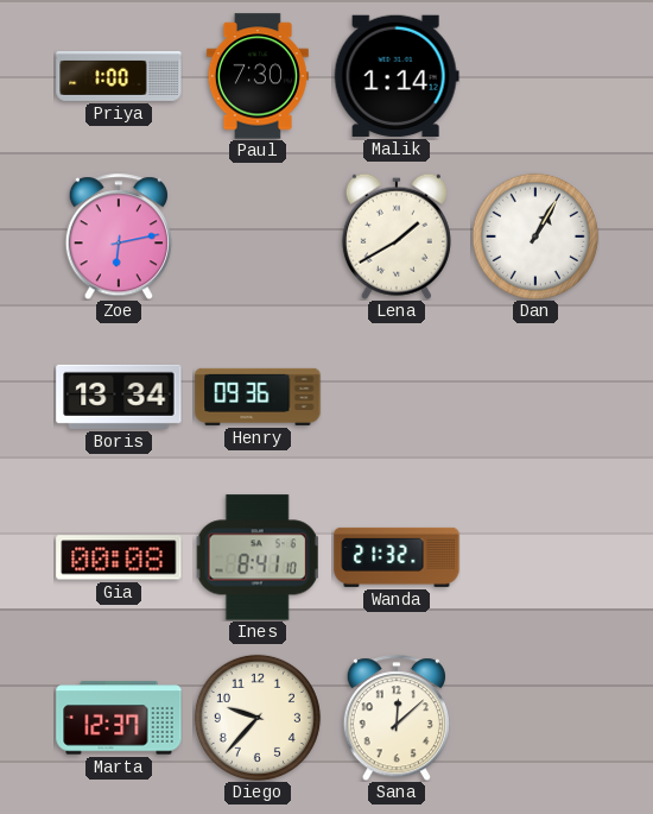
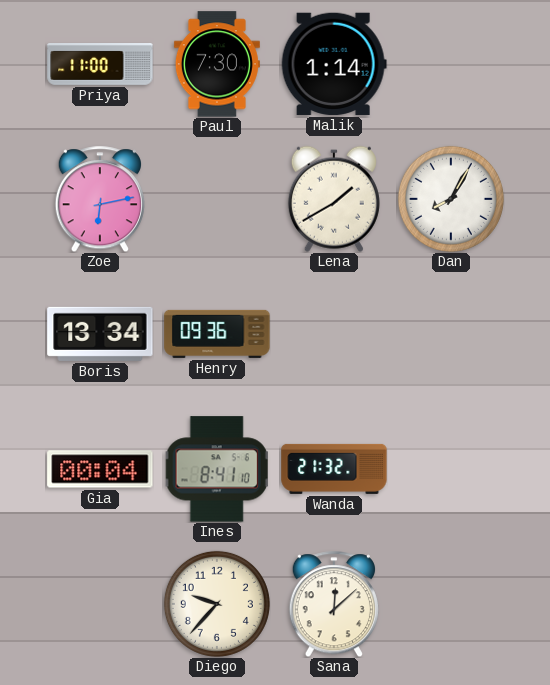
Priya: 1:00 -> 11:00 (100, 65)
Dan: 1:05 -> 8:05 (451, 199)
Gia: 00:08 -> 00:04 (100, 469)
Marta: 12:37 -> none (119, 718)
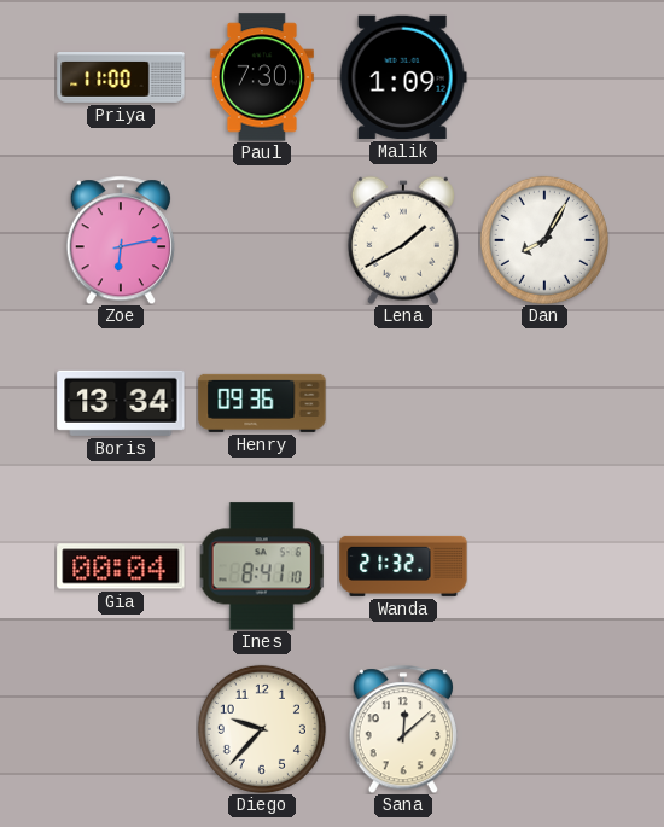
Malik: 1:14 -> 1:09 (403, 77)
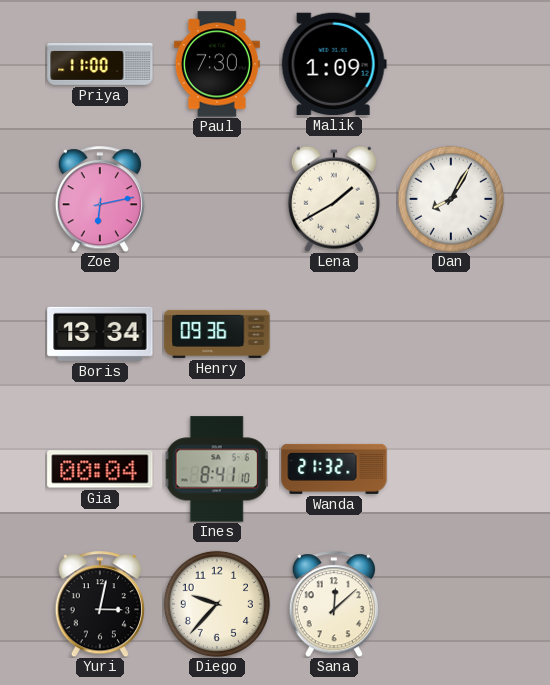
Yuri: none -> 3:02 (100, 604)
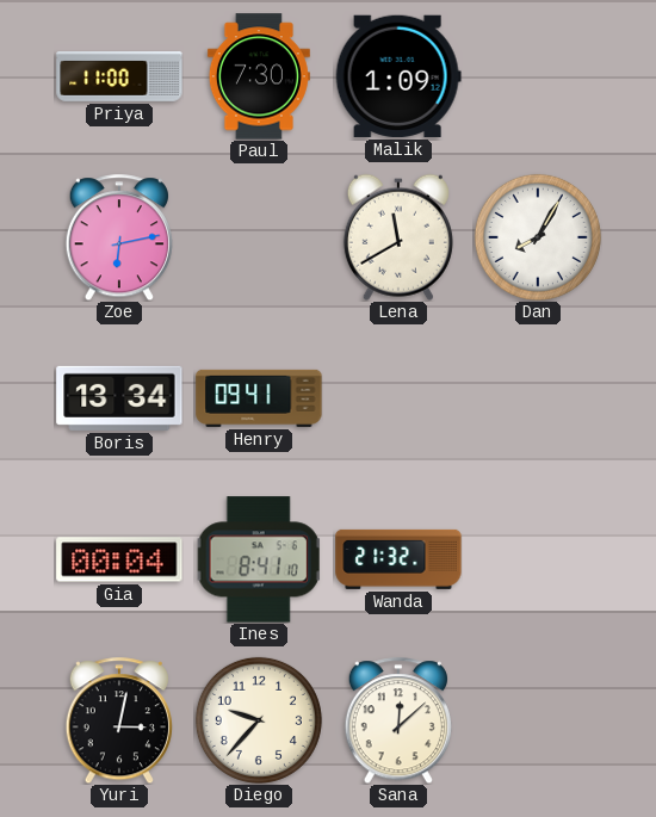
Lena: 1:40 -> 11:40 (398, 237)
Henry: 09:36 -> 09:41 (259, 398)
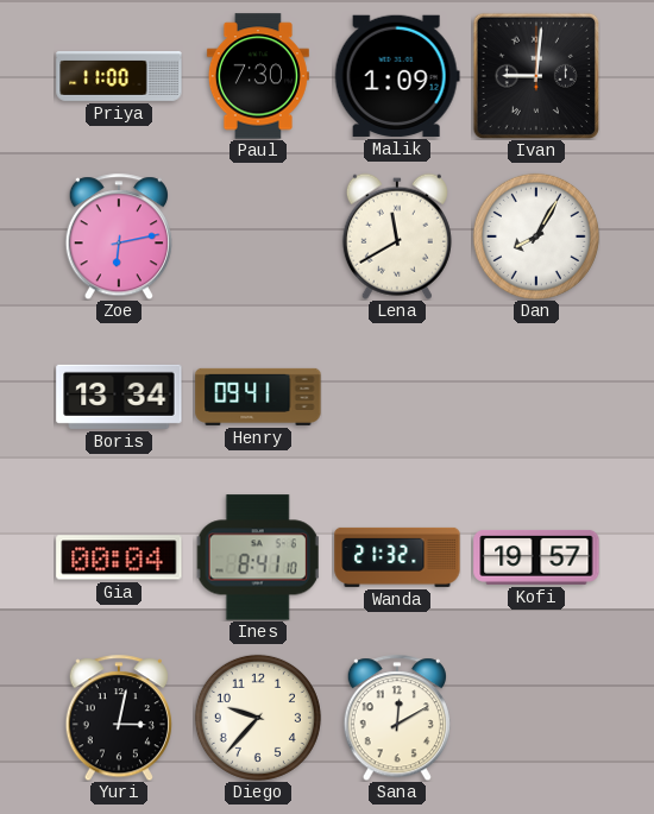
Ivan: none -> 9:01 (535, 75)
Kofi: none -> 19:57 (536, 557)
Sana: 12:08 -> 12:10 (397, 718)
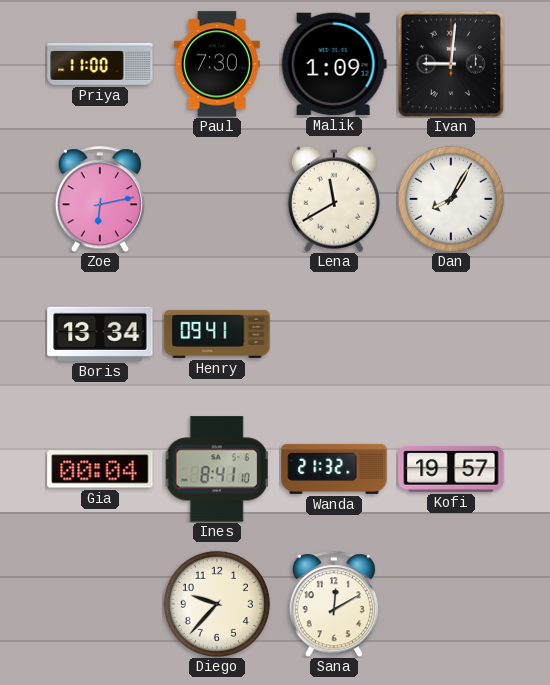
Yuri: 3:02 -> none (119, 718)
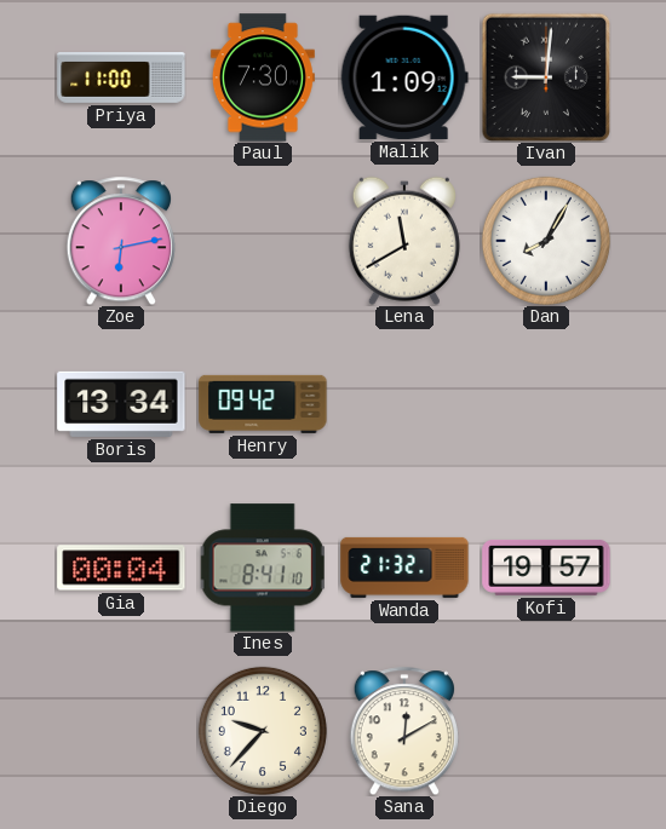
Henry: 09:41 -> 09:42 (263, 404)
